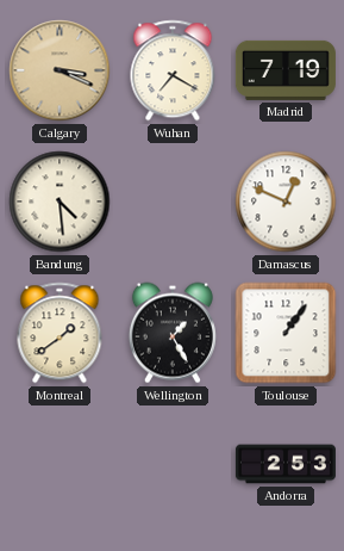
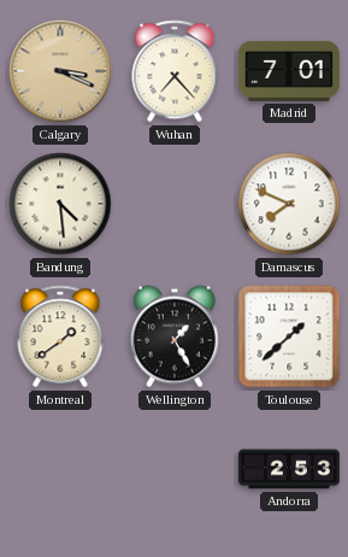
Wuhan: 7:20 -> 7:23 (175, 71)
Madrid: 7:19 -> 7:01 (289, 71)
Damascus: 12:49 -> 7:49 (289, 204)
Toulouse: 1:06 -> 1:38 (289, 336)
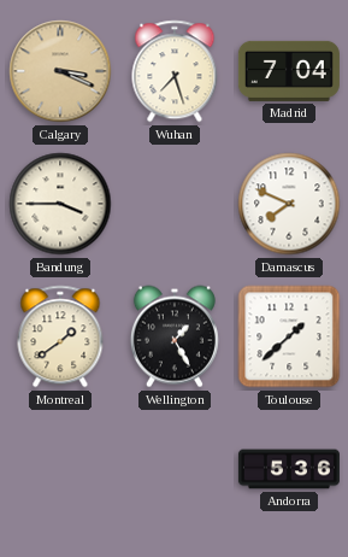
Wuhan: 7:23 -> 7:27 (175, 71)
Madrid: 7:01 -> 7:04 (289, 71)
Bandung: 4:29 -> 3:45 (60, 204)
Andorra: 2:53 -> 5:36 (289, 469)
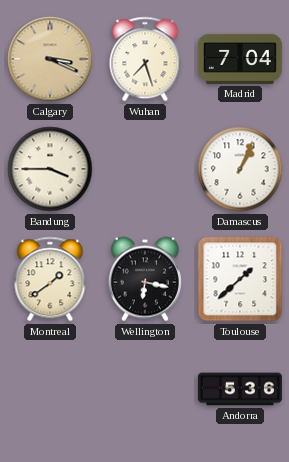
Damascus: 7:49 -> 1:04 (240, 169)
Wellington: 1:25 -> 6:17 (145, 279)
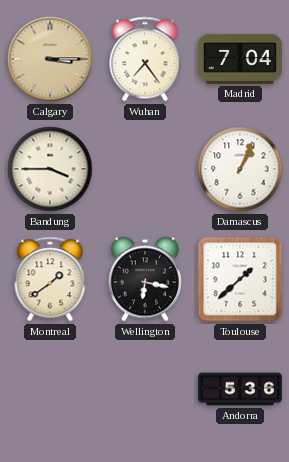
Calgary: 3:19 -> 3:15 (50, 59)
Wuhan: 7:27 -> 7:24 (145, 59)
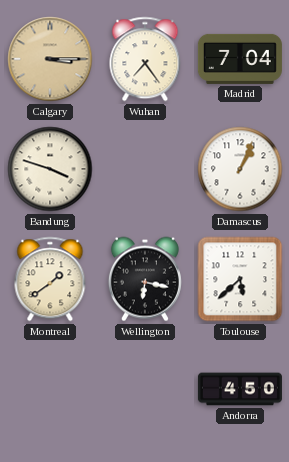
Bandung: 3:45 -> 3:48 (50, 169)
Toulouse: 1:38 -> 5:38 (240, 279)
Andorra: 5:36 -> 4:50 (240, 389)
